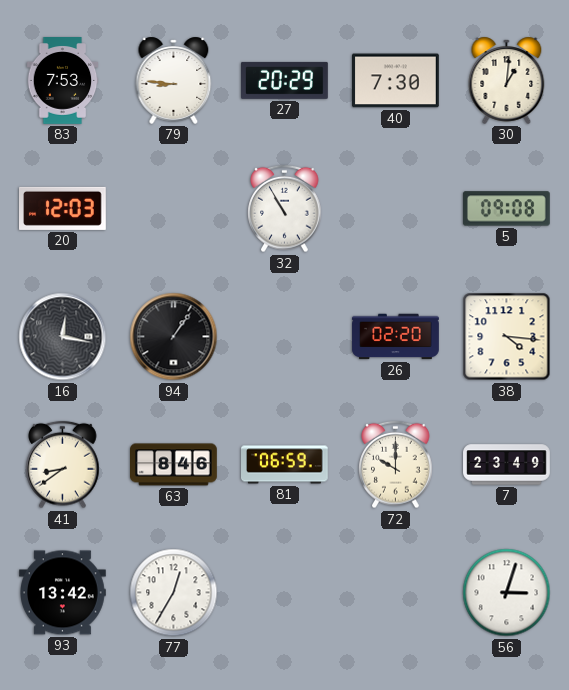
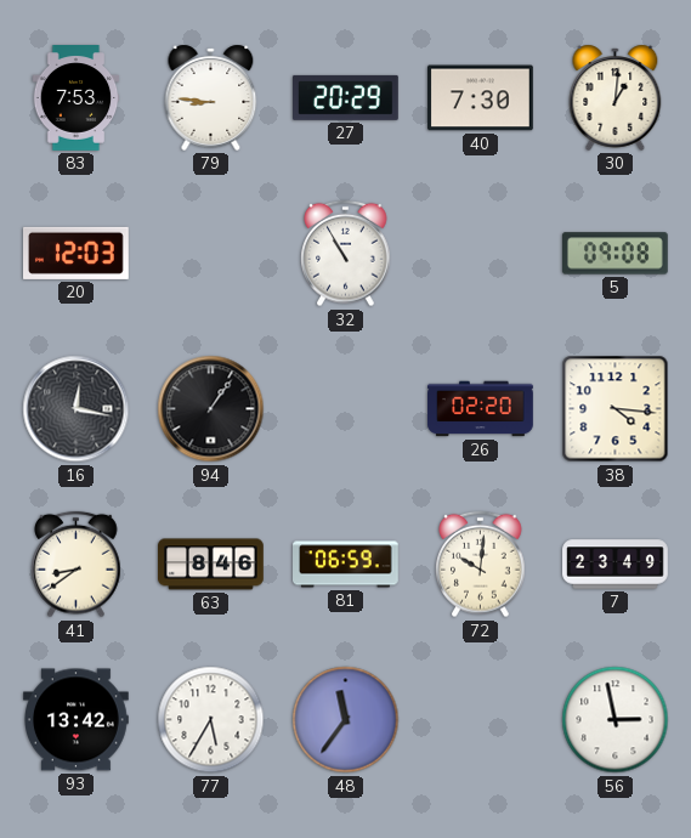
72: 10:00 -> 10:01 (481, 565)
77: 12:35 -> 5:35 (211, 720)
48: none -> 11:36 (346, 720)
56: 3:03 -> 2:58 (616, 720)
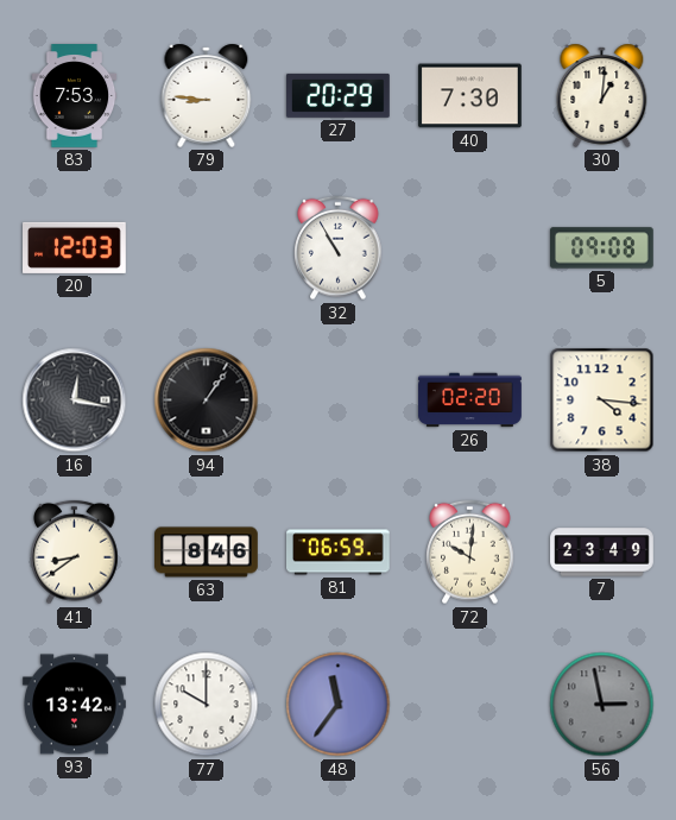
77: 5:35 -> 10:00 (207, 705)
56 dial: white -> grey (602, 705)
